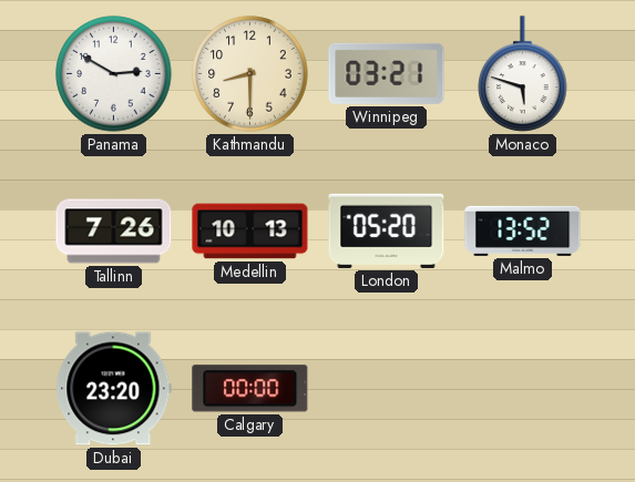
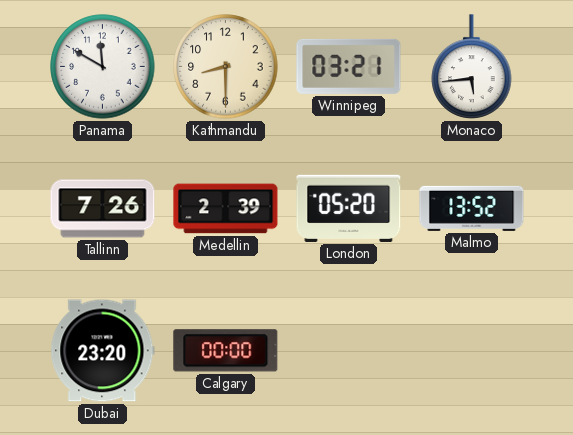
Panama: 2:50 -> 11:50 (103, 67)
Monaco: 5:48 -> 5:44 (472, 67)
Medellin: 10:13 -> 2:39 (226, 209)
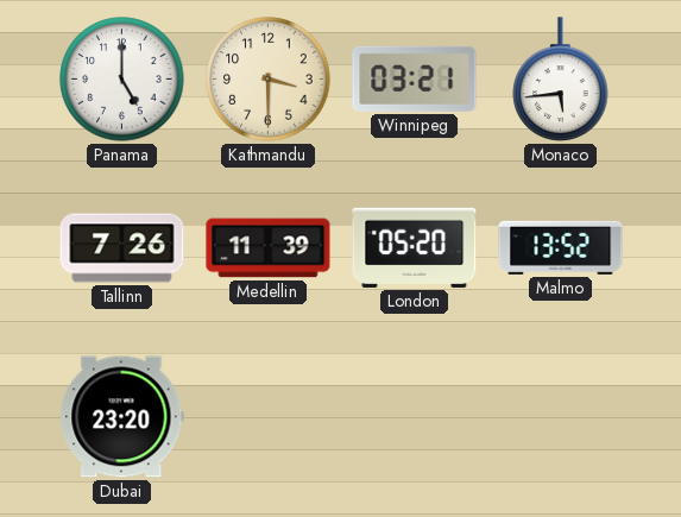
Panama: 11:50 -> 5:00 (122, 80)
Kathmandu: 8:30 -> 3:30 (269, 80)
Medellin: 2:39 -> 11:39 (269, 248)
Calgary: 00:00 -> none (226, 351)
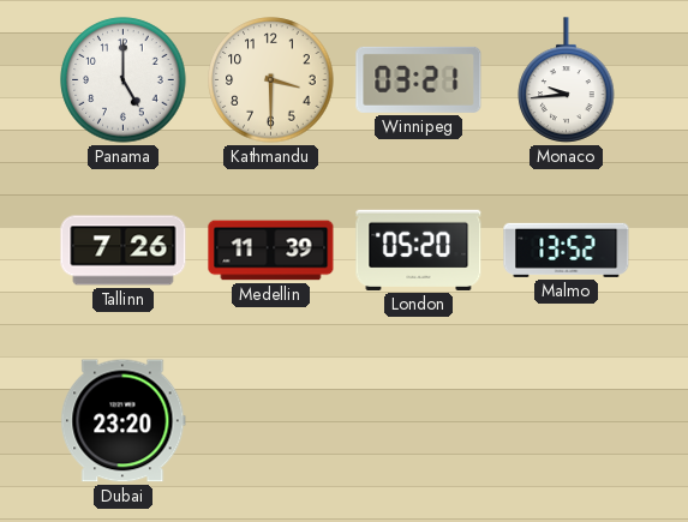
Monaco: 5:44 -> 9:44 (567, 80)
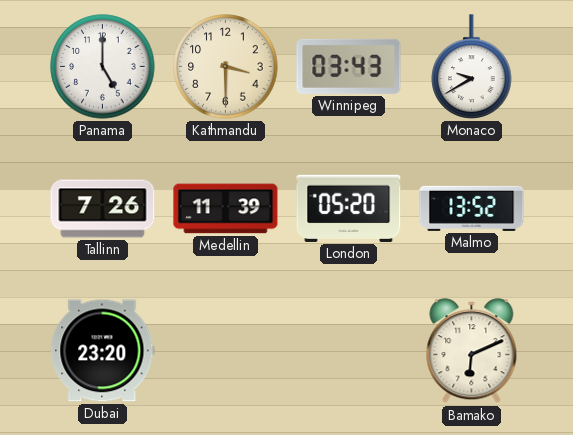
Winnipeg: 03:21 -> 03:43 (349, 66)
Monaco: 9:44 -> 9:40 (472, 67)
Bamako: none -> 6:11 (472, 351)
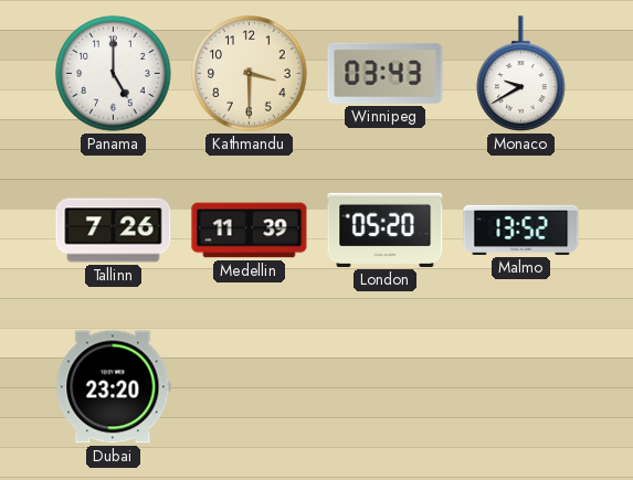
Bamako: 6:11 -> none (472, 351)
